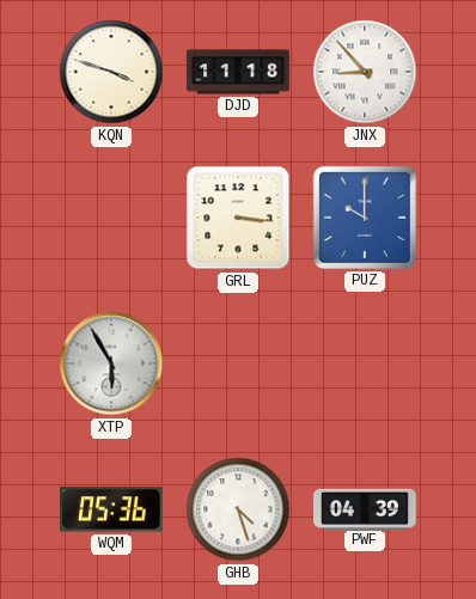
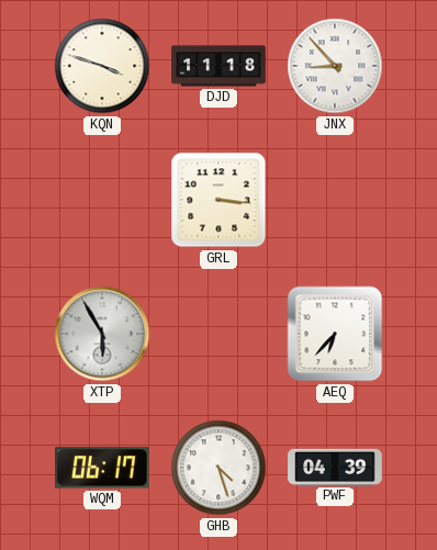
PUZ: 10:00 -> none (365, 218)
AEQ: none -> 6:37 (335, 334)
WQM: 05:36 -> 06:17 (103, 468)
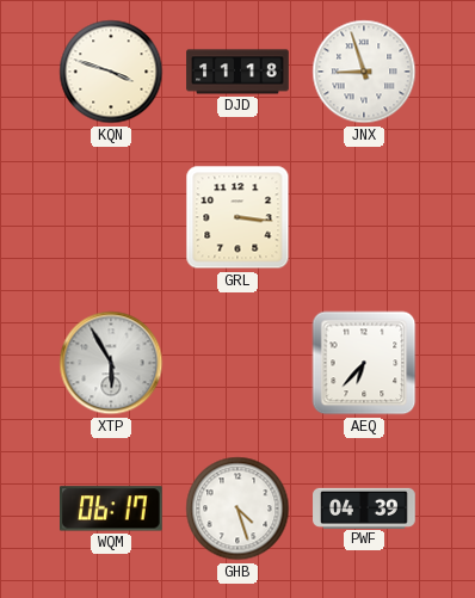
JNX: 8:53 -> 8:57 (364, 72)
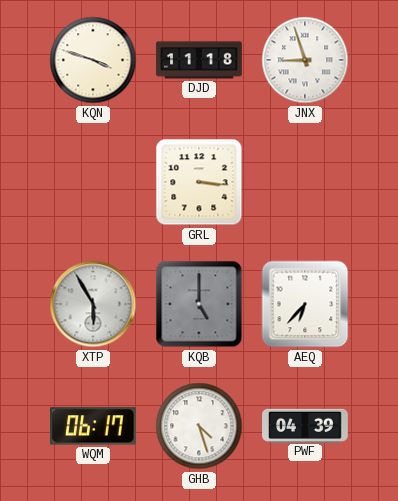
KQB: none -> 5:00 (199, 304)
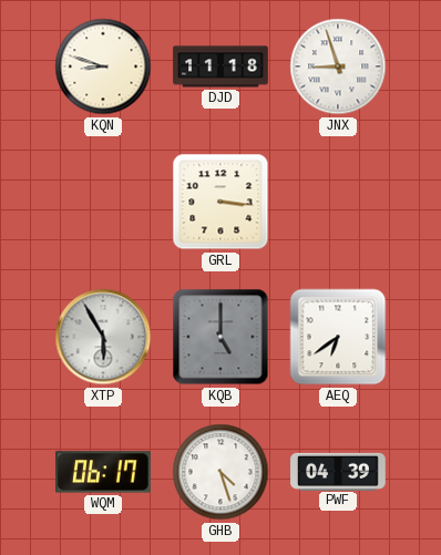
KQN: 3:48 -> 8:48 (103, 66)
AEQ: 6:37 -> 6:39 (338, 337)
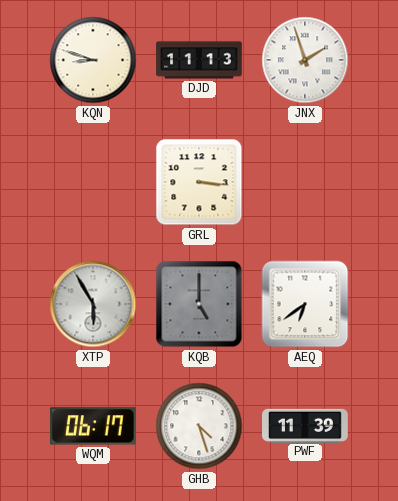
DJD: 11:18 -> 11:13 (199, 60)
JNX: 8:57 -> 1:57 (305, 60)
PWF: 04:39 -> 11:39 (305, 425)
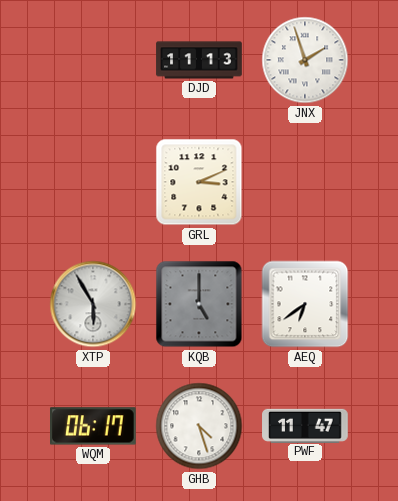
KQN: 8:48 -> none (93, 60)
GRL: 3:16 -> 3:11 (199, 182)
PWF: 11:39 -> 11:47 (305, 425)
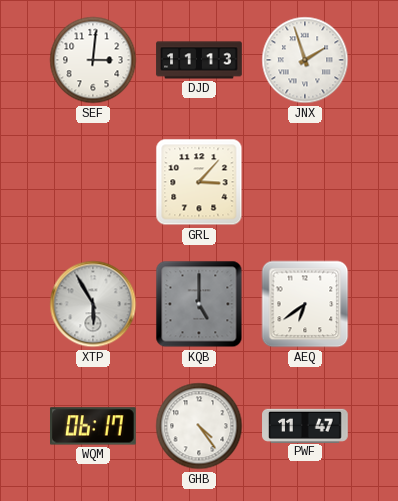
SEF: none -> 3:01 (93, 60)
GRL: 3:11 -> 3:07 (199, 182)
GHB: 4:27 -> 4:24 (199, 426)
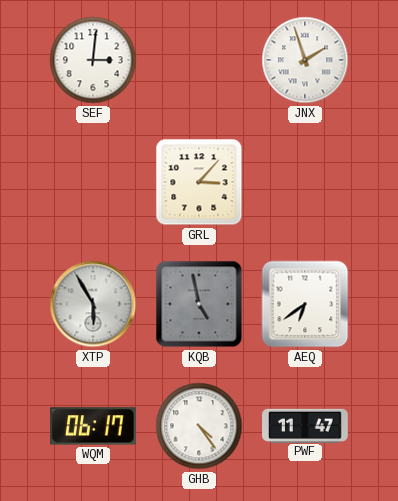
DJD: 11:13 -> none (199, 60)
KQB: 5:00 -> 4:58 (199, 304)
